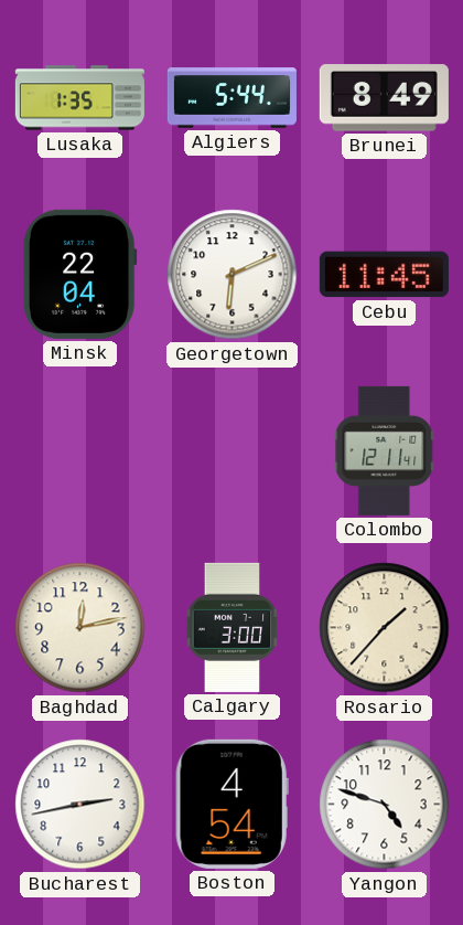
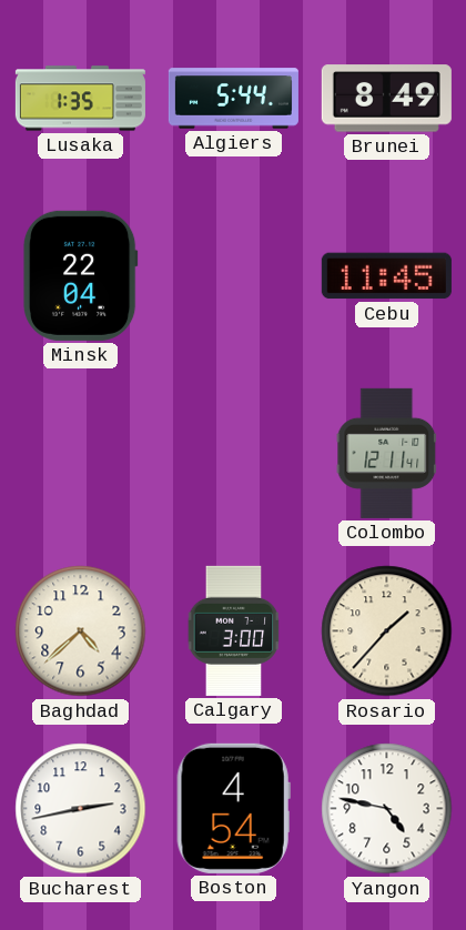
Georgetown: 6:11 -> none (233, 275)
Baghdad: 12:13 -> 4:38 (81, 631)
Yangon: 4:48 -> 4:47 (387, 809)
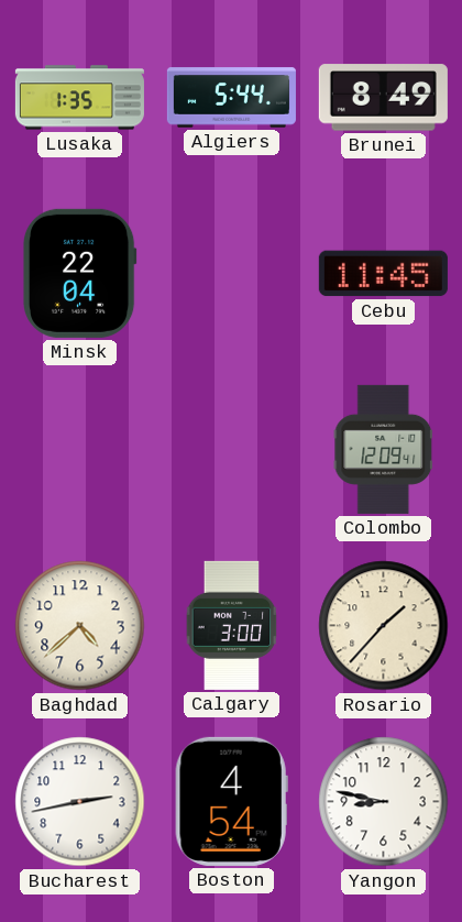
Colombo: 12:11 -> 12:09 (384, 449)
Yangon: 4:47 -> 8:47 (384, 802)
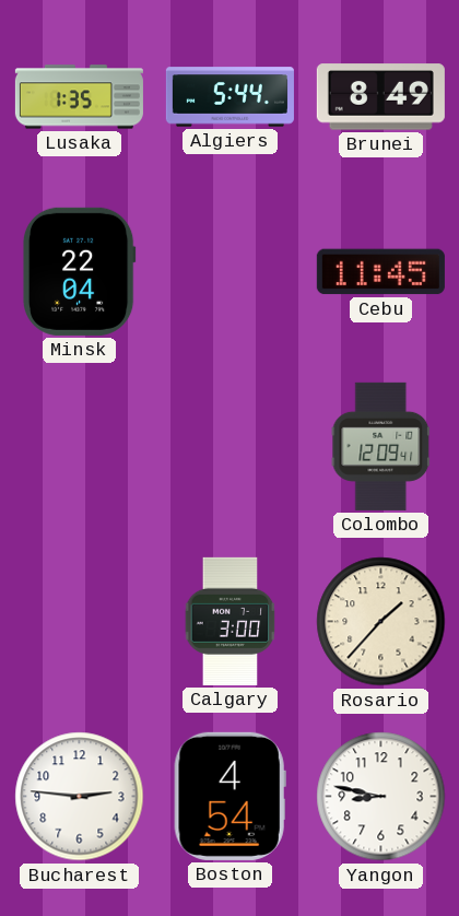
Baghdad: 4:38 -> none (80, 626)
Bucharest: 2:43 -> 2:46 (80, 797)
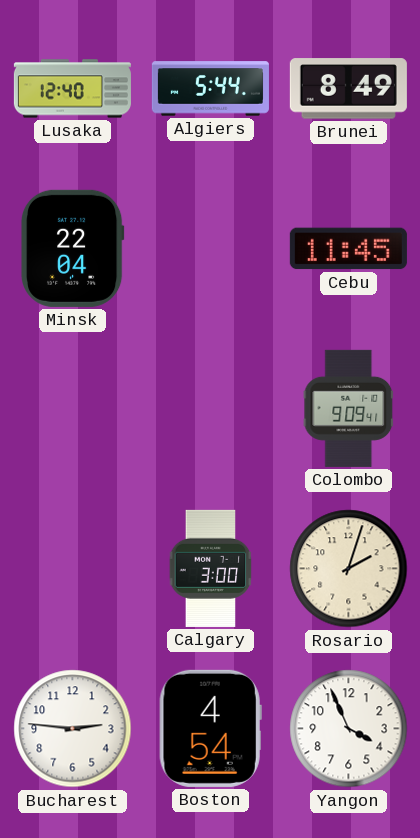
Lusaka: 1:35 -> 12:40 (72, 89)
Colombo: 12:09 -> 9:09 (349, 408)
Rosario: 1:37 -> 2:03 (349, 569)
Yangon: 8:47 -> 3:56 (349, 729)
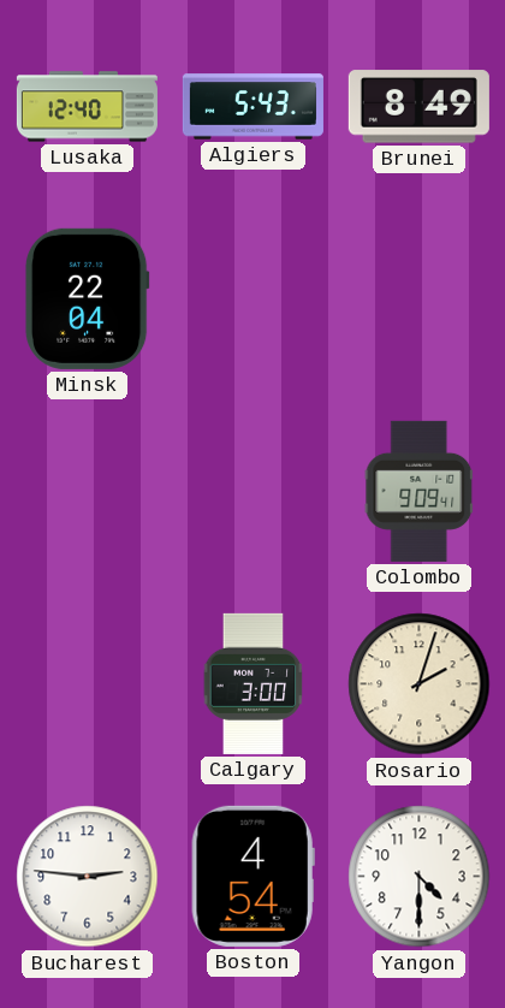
Algiers: 5:44 -> 5:43 (252, 107)
Cebu: 11:45 -> none (348, 249)
Yangon: 3:56 -> 4:30 (420, 877)
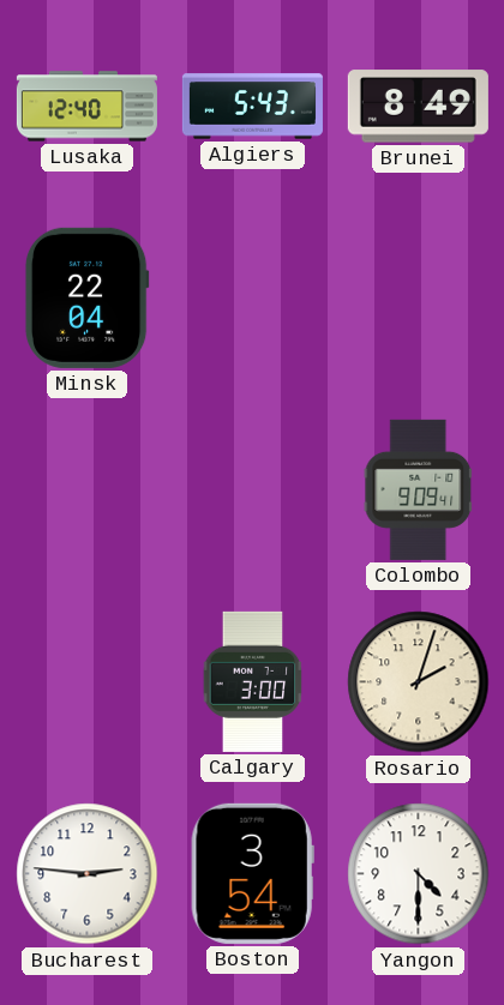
Boston: 4:54 -> 3:54 (252, 873)
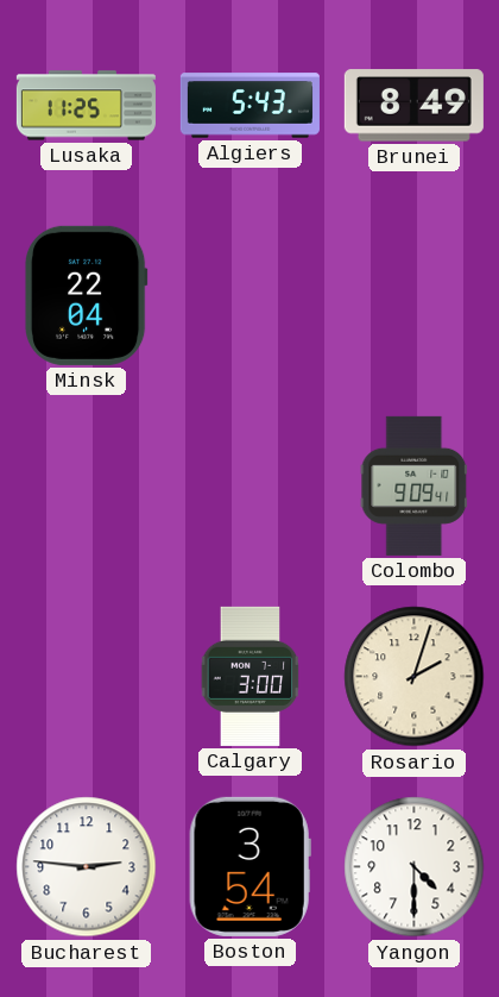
Lusaka: 12:40 -> 11:25 (86, 106)
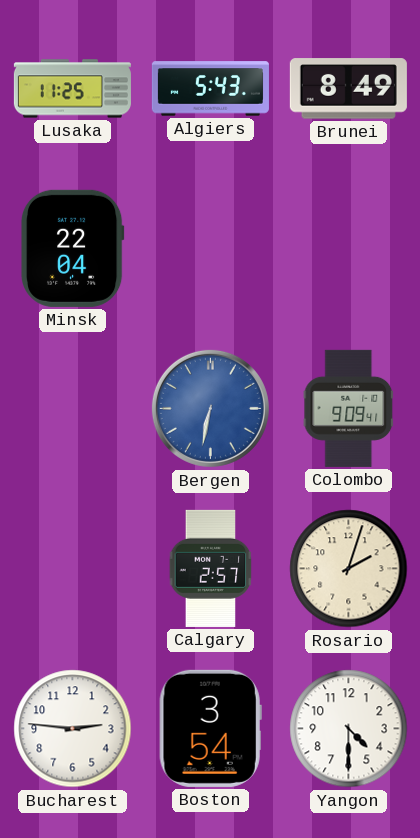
Bergen: none -> 6:32 (210, 408)
Calgary: 3:00 -> 2:57 (211, 568)
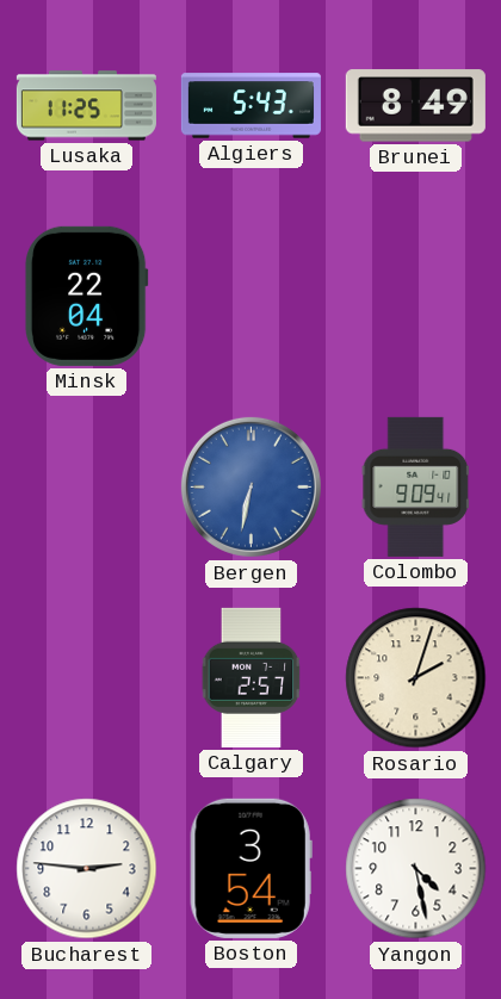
Yangon: 4:30 -> 4:28 (416, 869)
